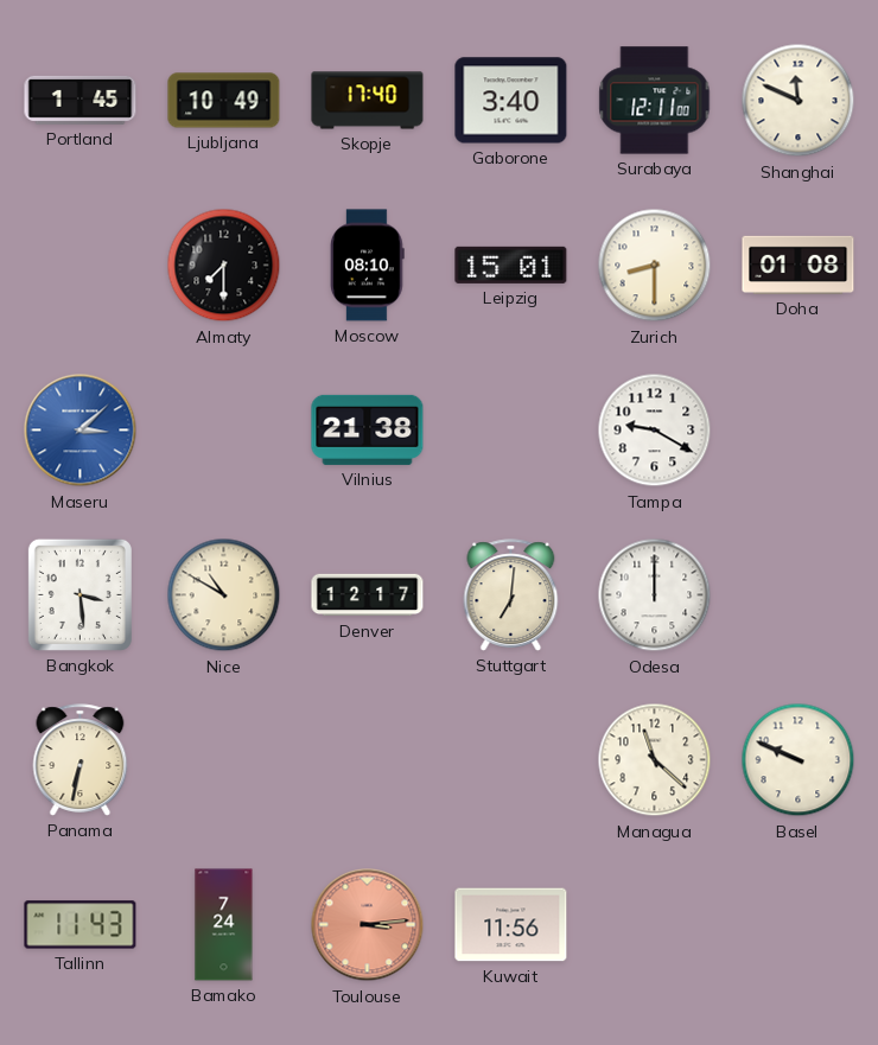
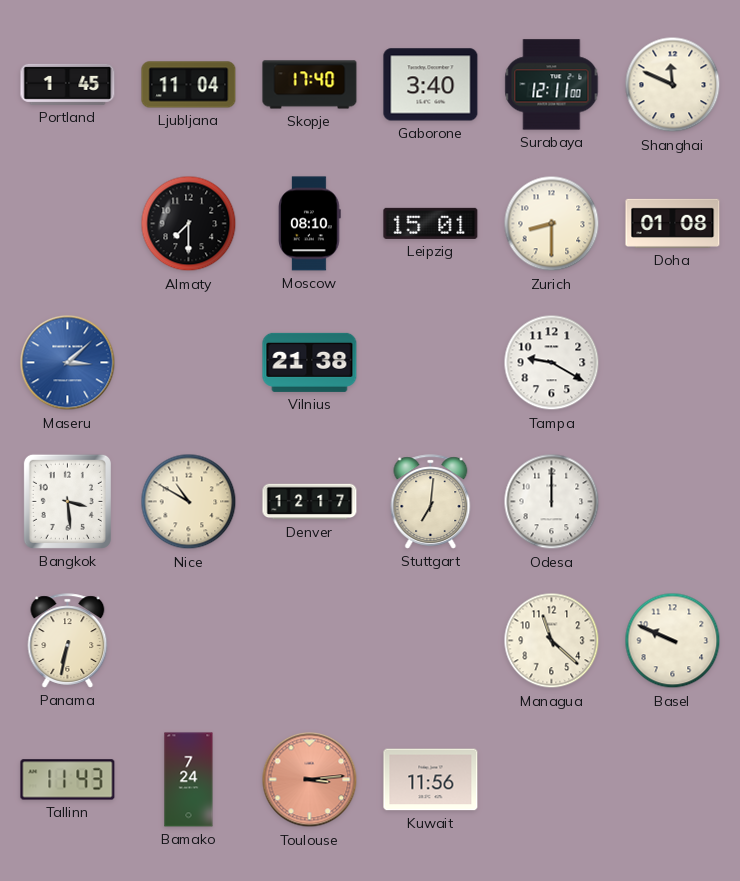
Ljubljana: 10:49 -> 11:04 (189, 85)
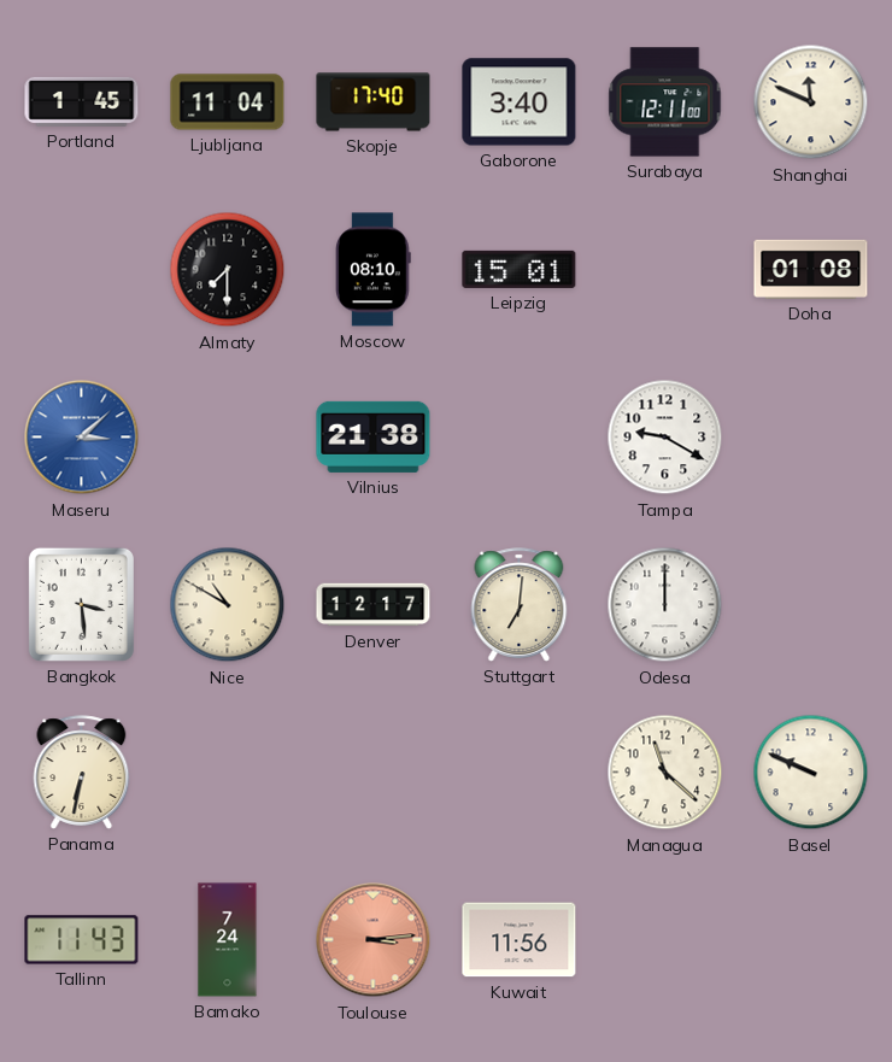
Zurich: 8:30 -> none (552, 224)
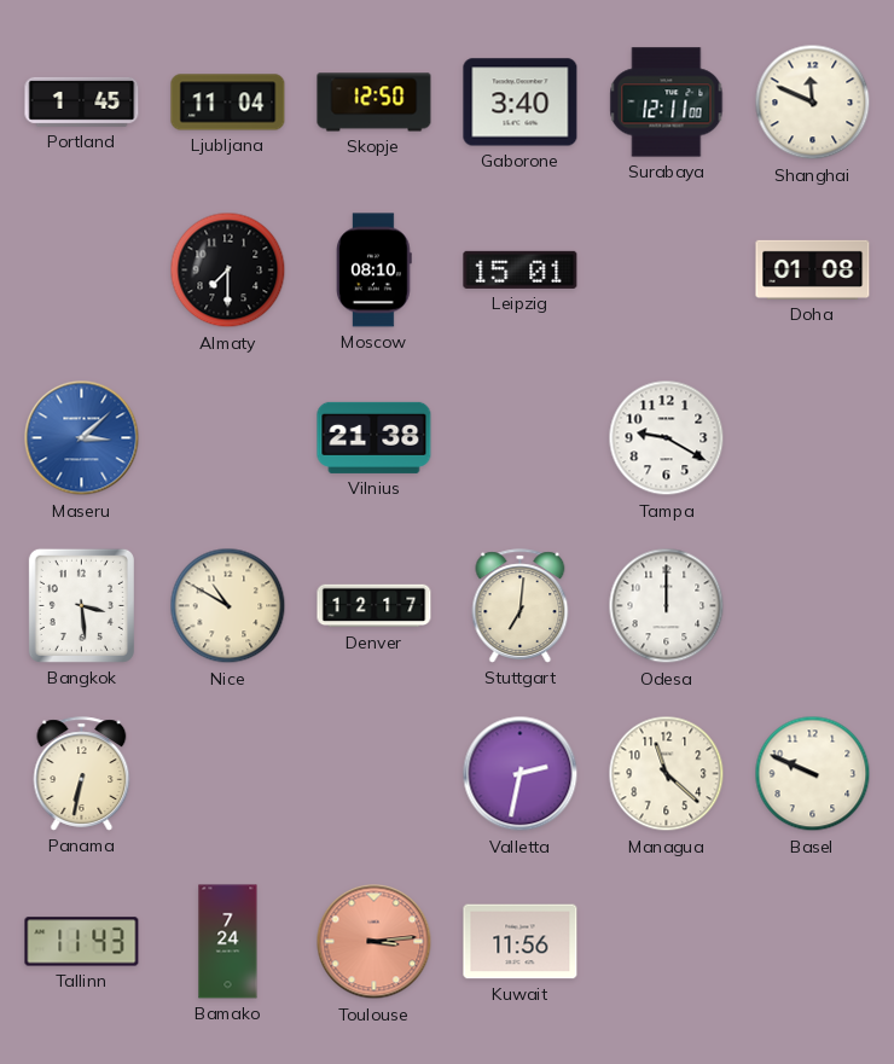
Skopje: 17:40 -> 12:50 (375, 103)
Valletta: none -> 2:32 (521, 774)
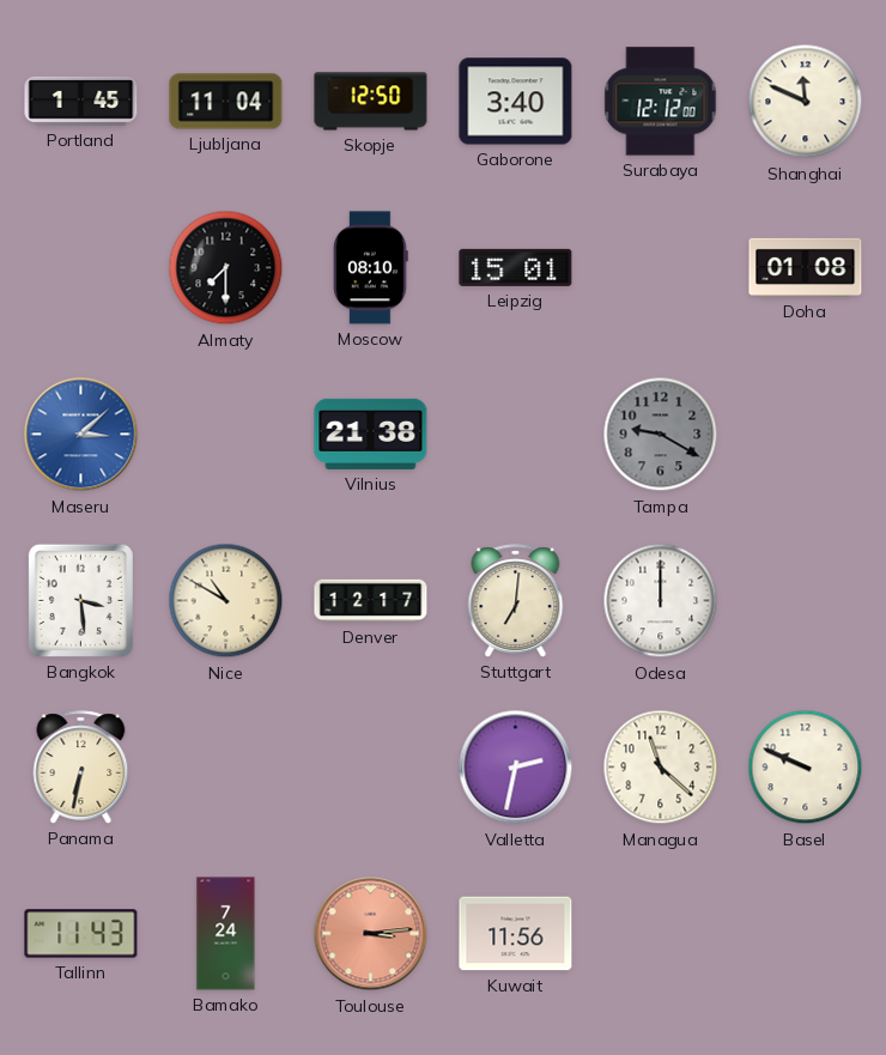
Surabaya: 12:11 -> 12:12 (661, 102)
Tampa dial: white -> grey (661, 435)
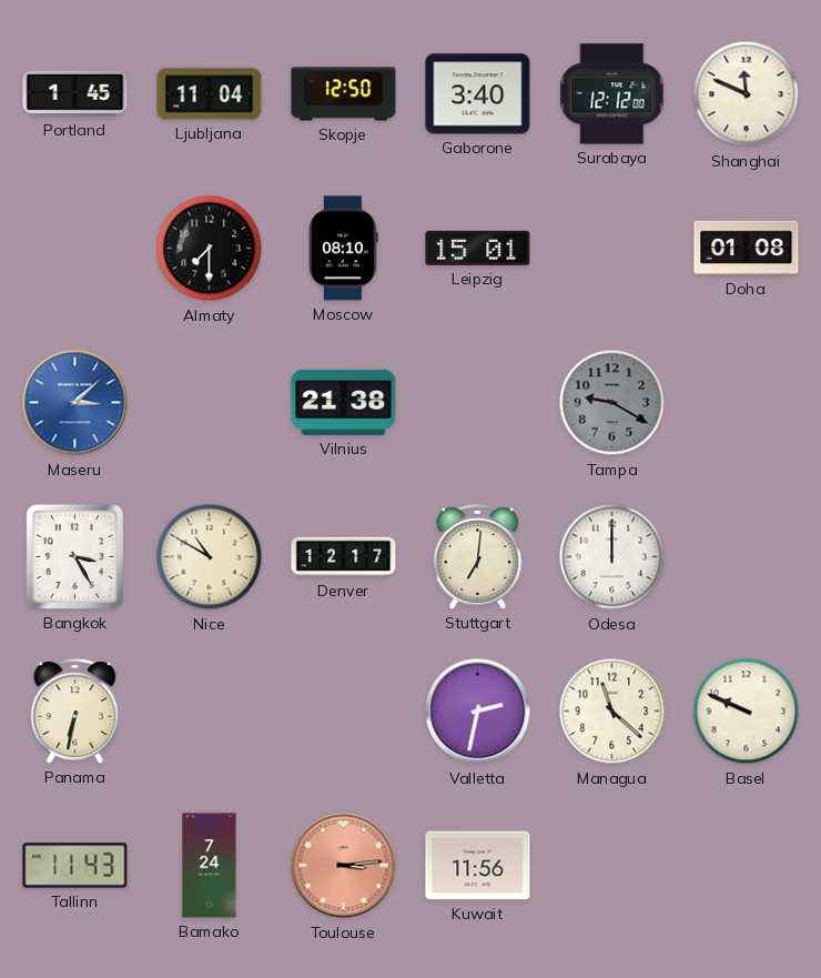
Bangkok: 3:29 -> 3:25 (74, 556)
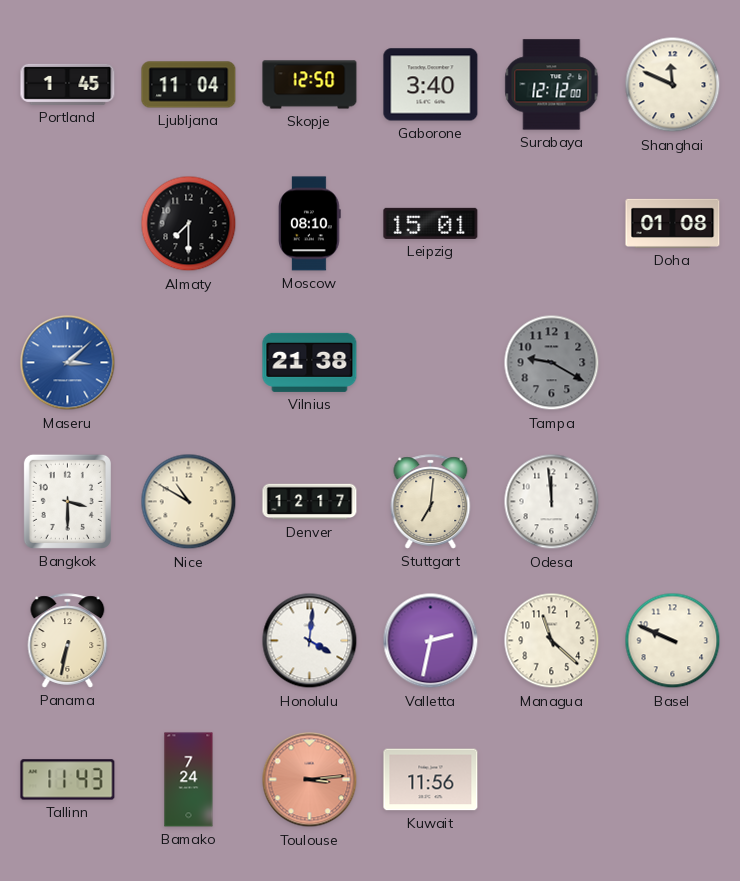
Bangkok: 3:25 -> 3:30 (67, 501)
Odesa: 12:00 -> 11:59 (552, 502)
Honolulu: none -> 4:01 (310, 641)
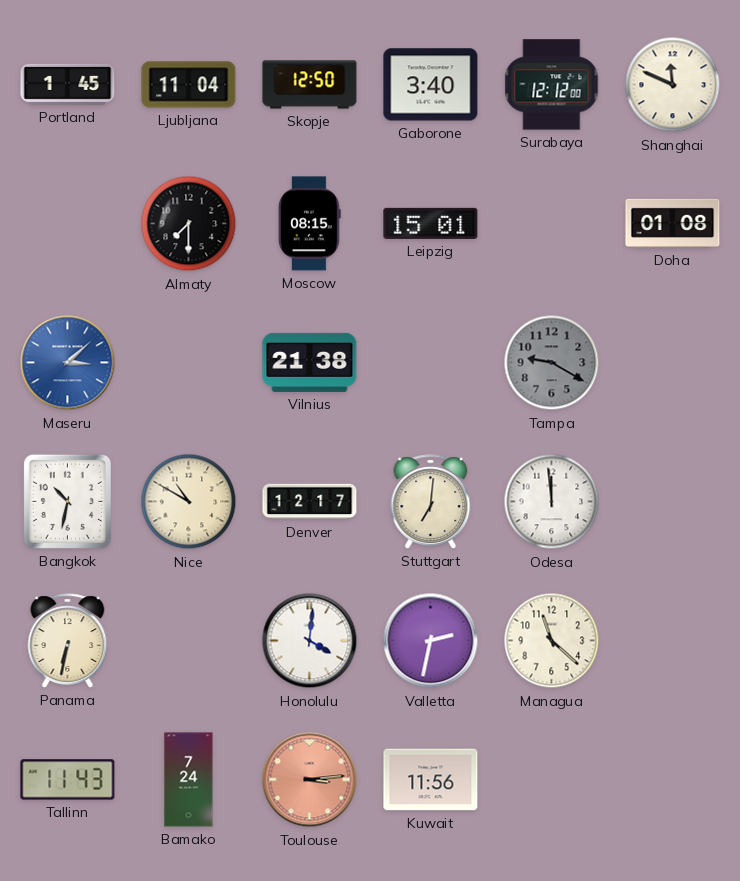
Moscow: 08:10 -> 08:15 (310, 224)
Bangkok: 3:30 -> 10:32 (67, 501)
Basel: 9:49 -> none (673, 641)
